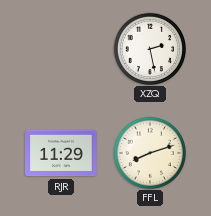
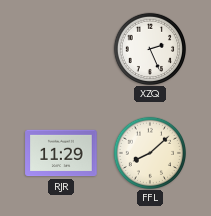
XZQ: 2:28 -> 2:26 (149, 48)
FFL: 8:12 -> 8:08 (149, 152)
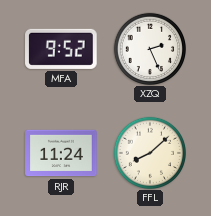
MFA: none -> 9:52 (61, 49)
RJR: 11:29 -> 11:24 (61, 153)
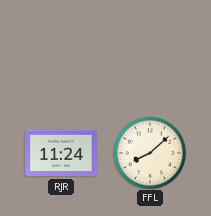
MFA: 9:52 -> none (61, 49)
XZQ: 2:26 -> none (149, 48)
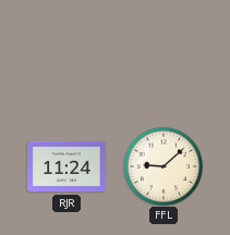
FFL: 8:08 -> 9:08 (162, 165)
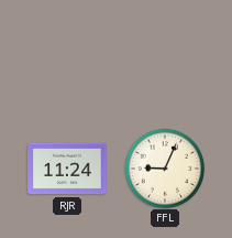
FFL: 9:08 -> 9:04 (164, 167)
